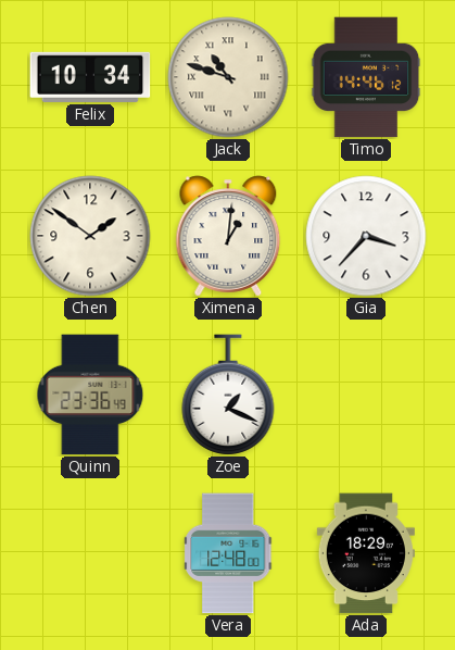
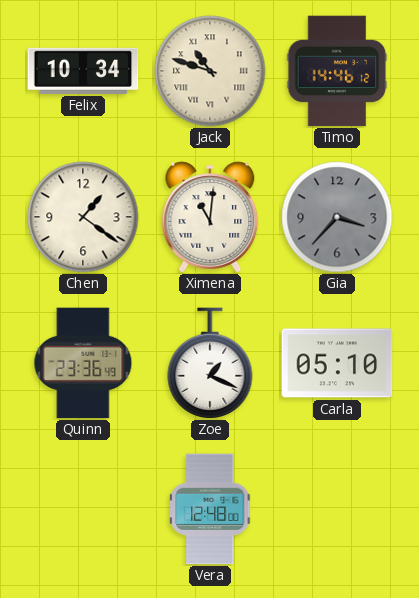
Chen: 1:51 -> 1:21 (83, 217)
Ximena: 1:01 -> 11:01 (210, 217)
Gia dial: white -> grey (337, 217)
Carla: none -> 05:10 (337, 363)
Ada: 18:29 -> none (366, 553)
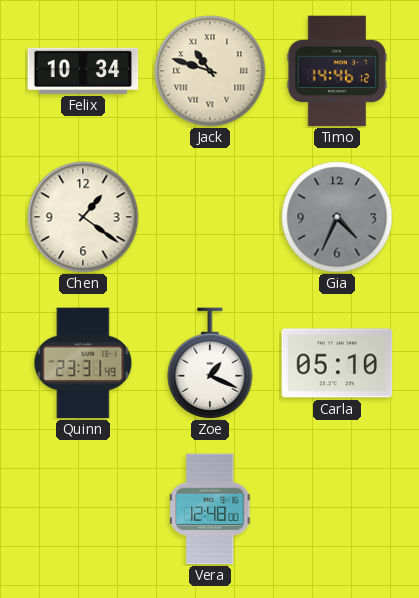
Ximena: 11:01 -> none (210, 217)
Gia: 3:37 -> 4:34 (337, 217)
Quinn: 23:36 -> 23:31 (83, 363)
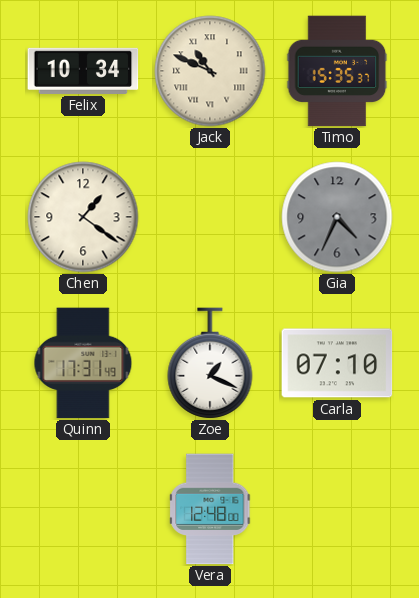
Jack: 10:48 -> 10:49 (210, 71)
Timo: 14:46 -> 15:35 (337, 71)
Quinn: 23:31 -> 17:31 (83, 363)
Carla: 05:10 -> 07:10 (337, 363)
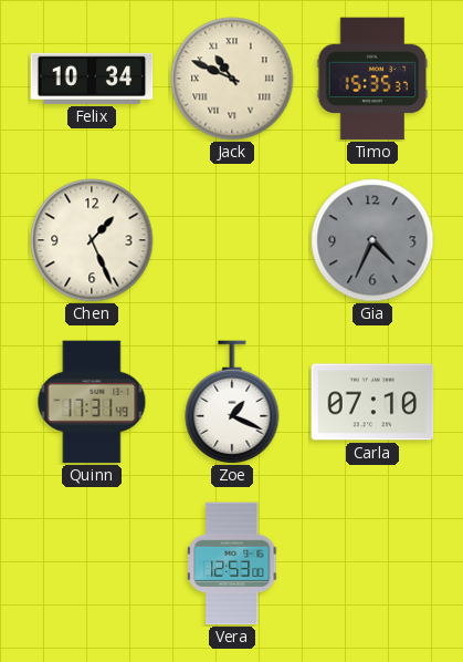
Chen: 1:21 -> 1:26 (92, 240)
Vera: 12:48 -> 12:53 (233, 563)
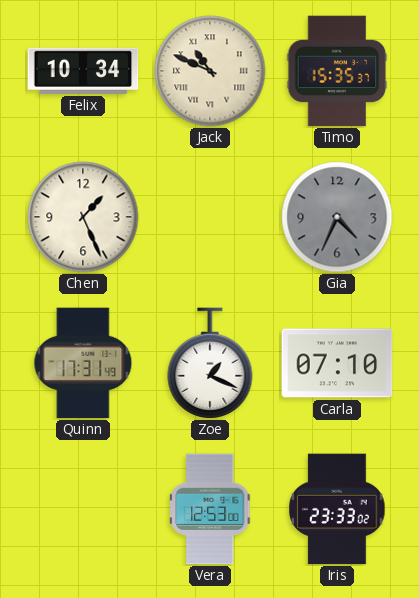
Iris: none -> 23:33 (337, 509)
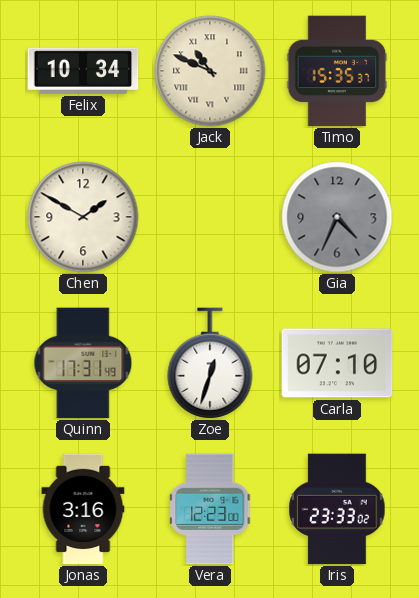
Chen: 1:26 -> 1:50 (83, 217)
Zoe: 1:19 -> 12:33 (210, 363)
Jonas: none -> 3:16 (83, 509)
Vera: 12:53 -> 12:23 (211, 509)
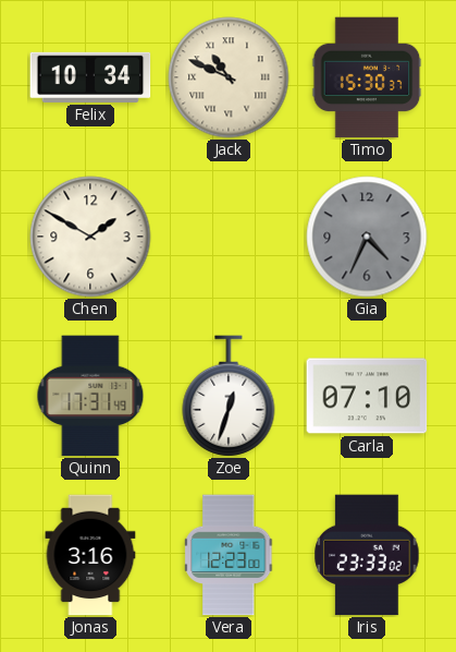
Timo: 15:35 -> 15:30 (367, 77)
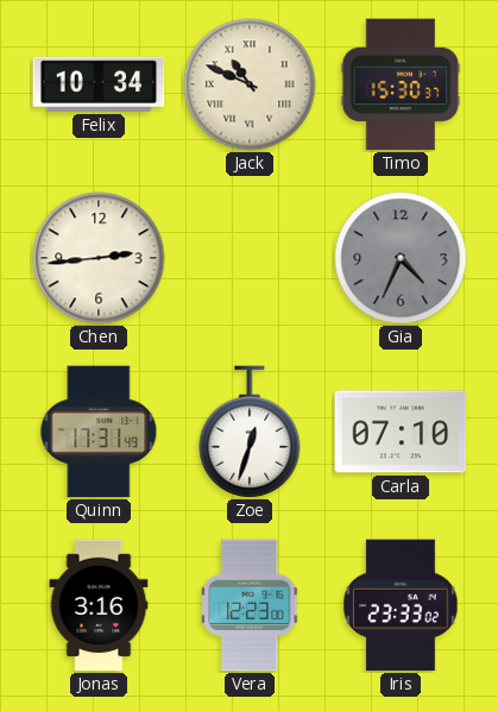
Chen: 1:50 -> 2:44 (99, 258)
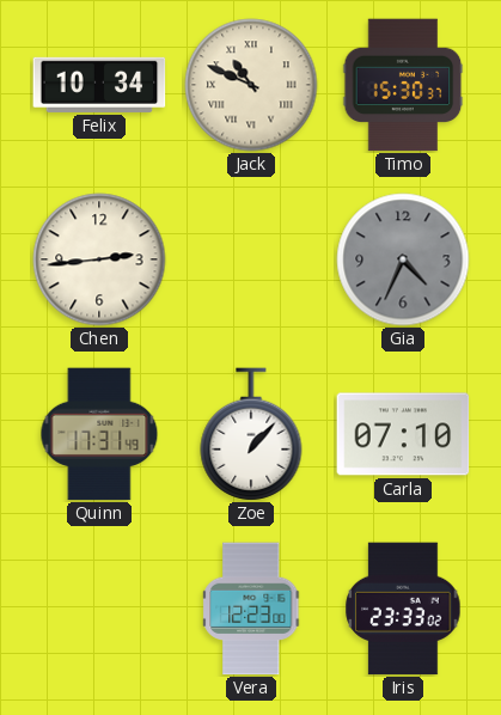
Zoe: 12:33 -> 1:07 (251, 434)
Jonas: 3:16 -> none (99, 605)
